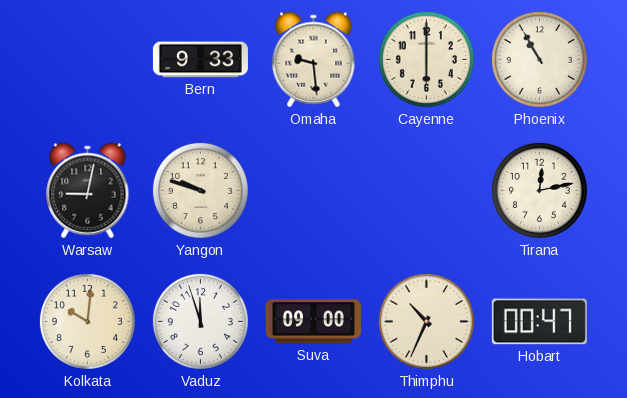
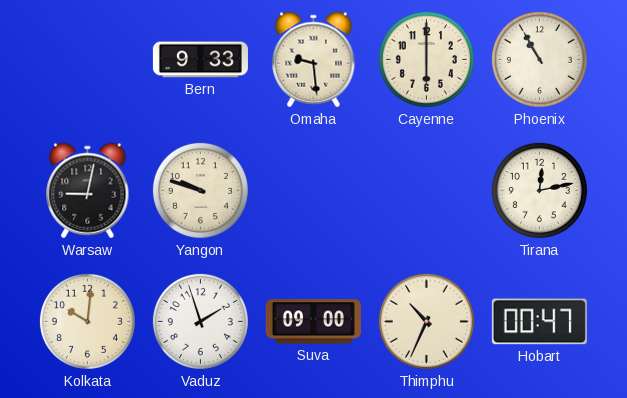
Vaduz: 11:57 -> 1:57 (200, 321)
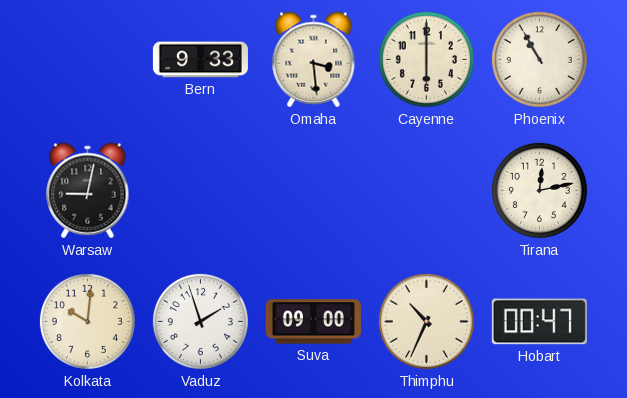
Omaha: 9:29 -> 3:29 (314, 60)
Yangon: 9:48 -> none (200, 190)
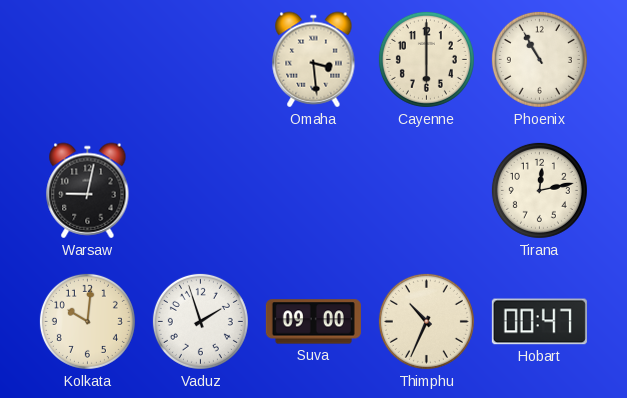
Bern: 9:33 -> none (200, 60)
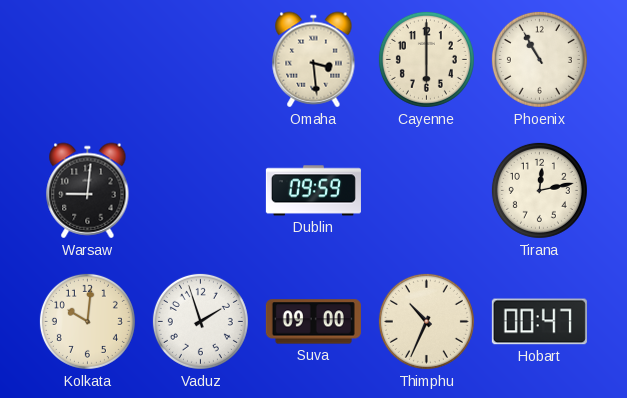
Warsaw: 9:02 -> 9:01 (88, 191)
Dublin: none -> 09:59 (313, 191)
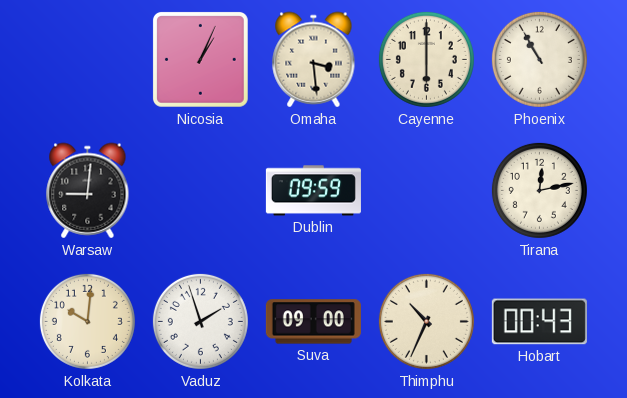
Nicosia: none -> 1:04 (200, 59)
Hobart: 00:47 -> 00:43 (539, 322)
